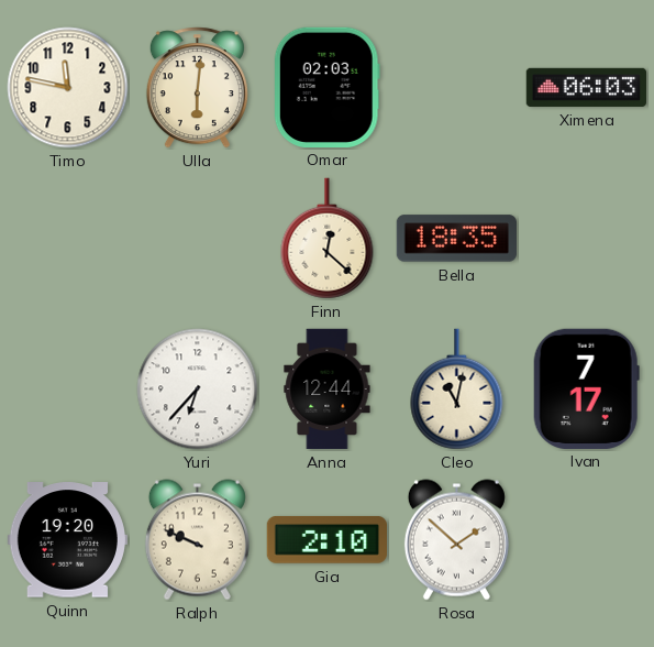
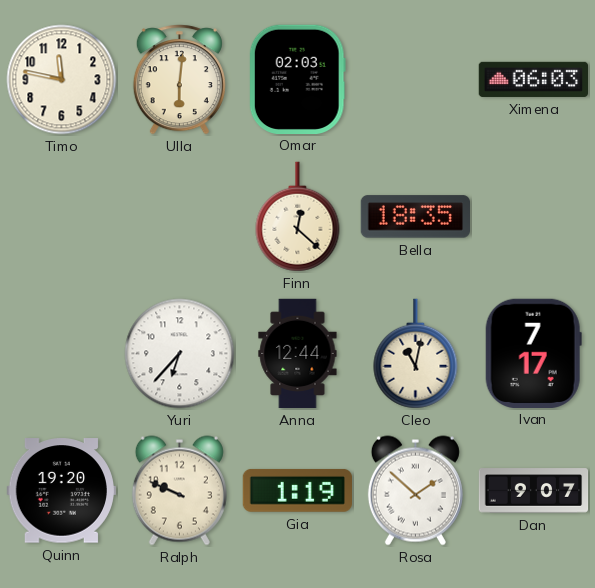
Gia: 2:10 -> 1:19 (297, 491)
Dan: none -> 9:07 (534, 491)
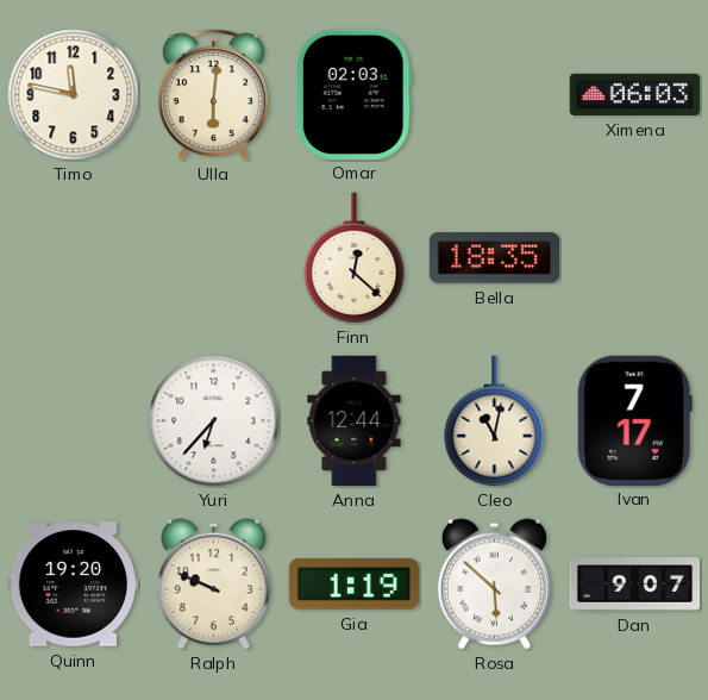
Rosa: 1:52 -> 5:52 (494, 585)
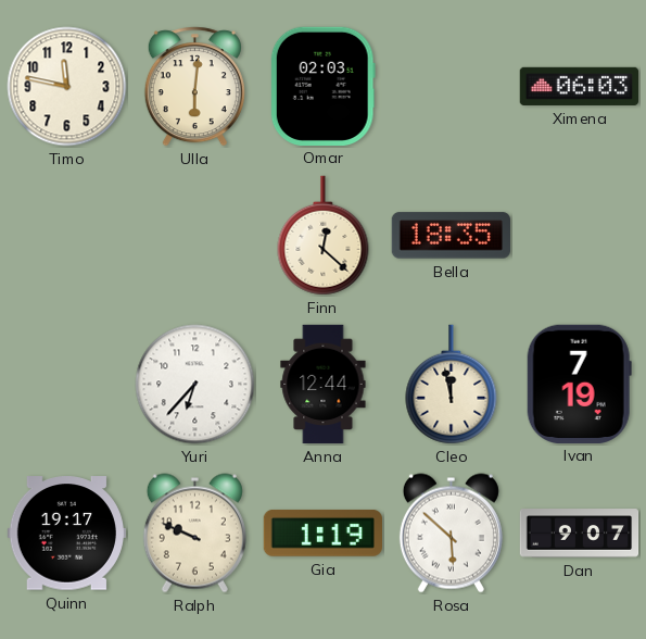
Cleo: 11:02 -> 11:58 (452, 385)
Ivan: 7:17 -> 7:19 (579, 384)
Quinn: 19:20 -> 19:17 (66, 534)
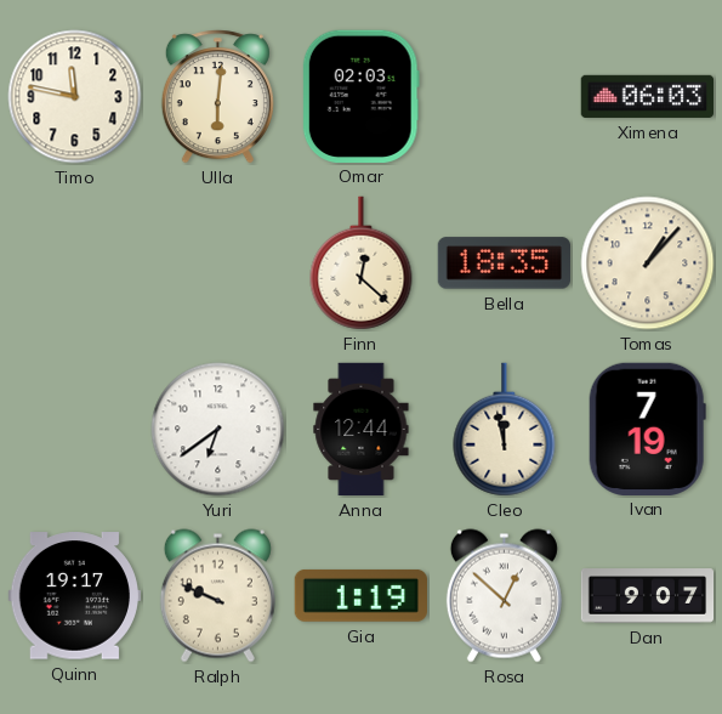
Tomas: none -> 1:07 (648, 263)
Yuri: 6:37 -> 6:39 (218, 430)
Rosa: 5:52 -> 12:52 (504, 596)
